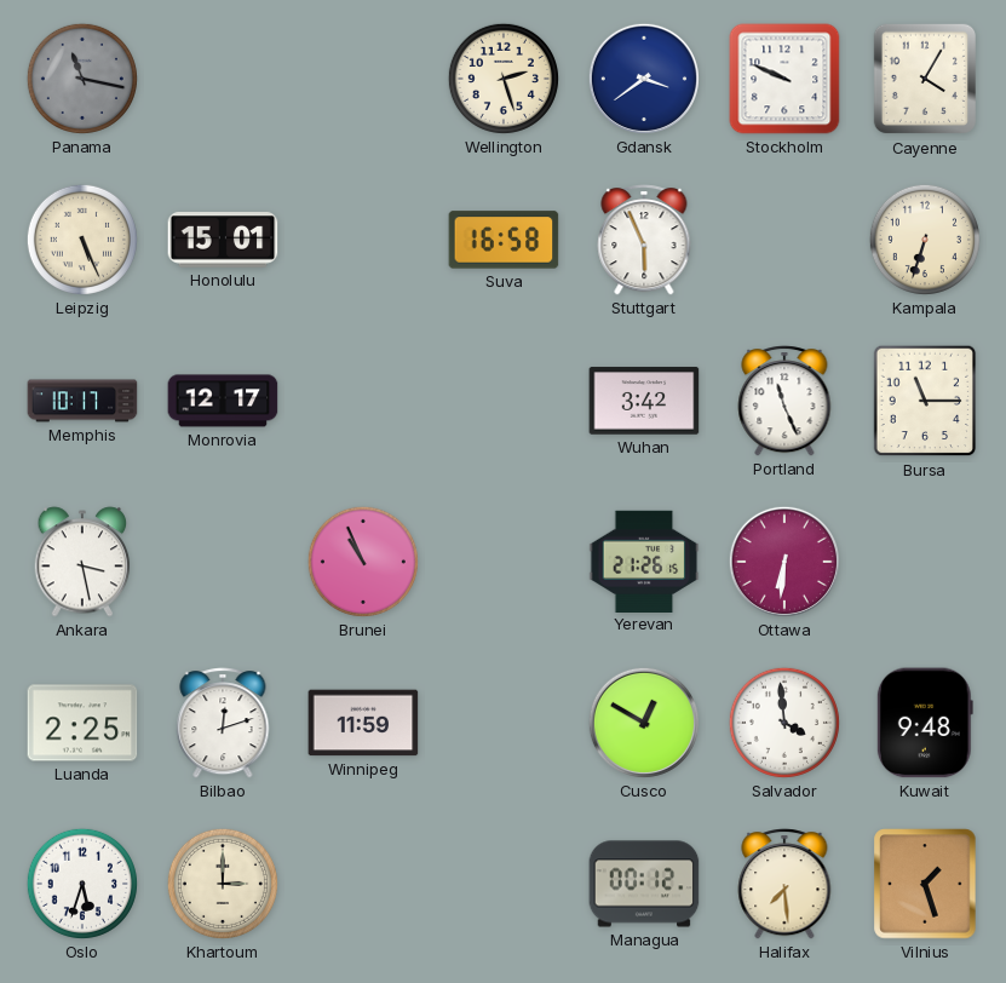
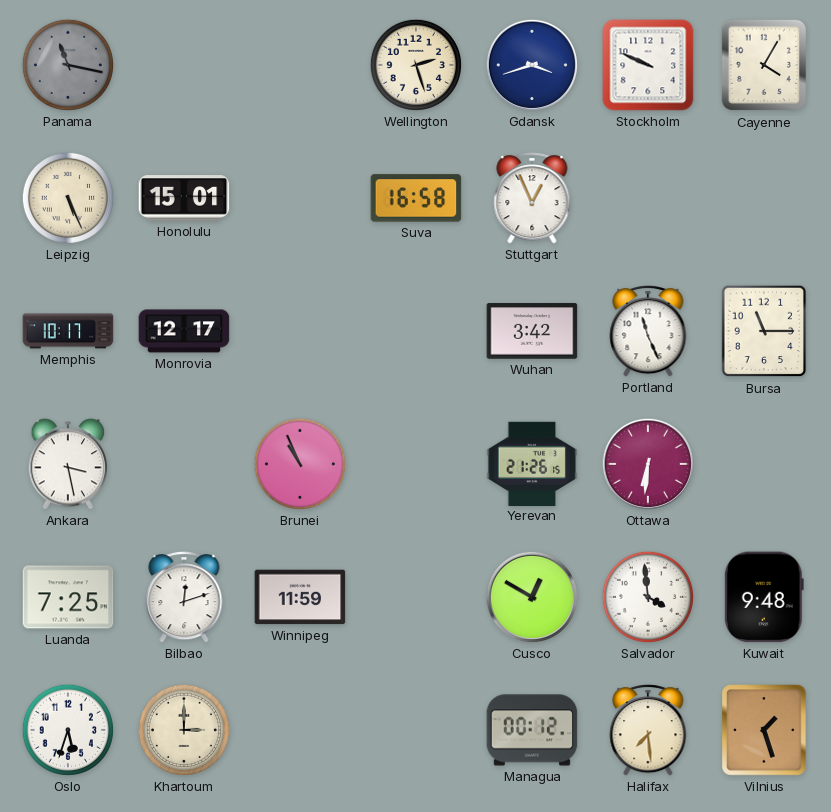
Gdansk: 3:39 -> 3:42 (532, 65)
Stuttgart: 5:56 -> 12:56 (532, 198)
Kampala: 6:33 -> none (925, 240)
Luanda: 2:25 -> 7:25 (68, 597)
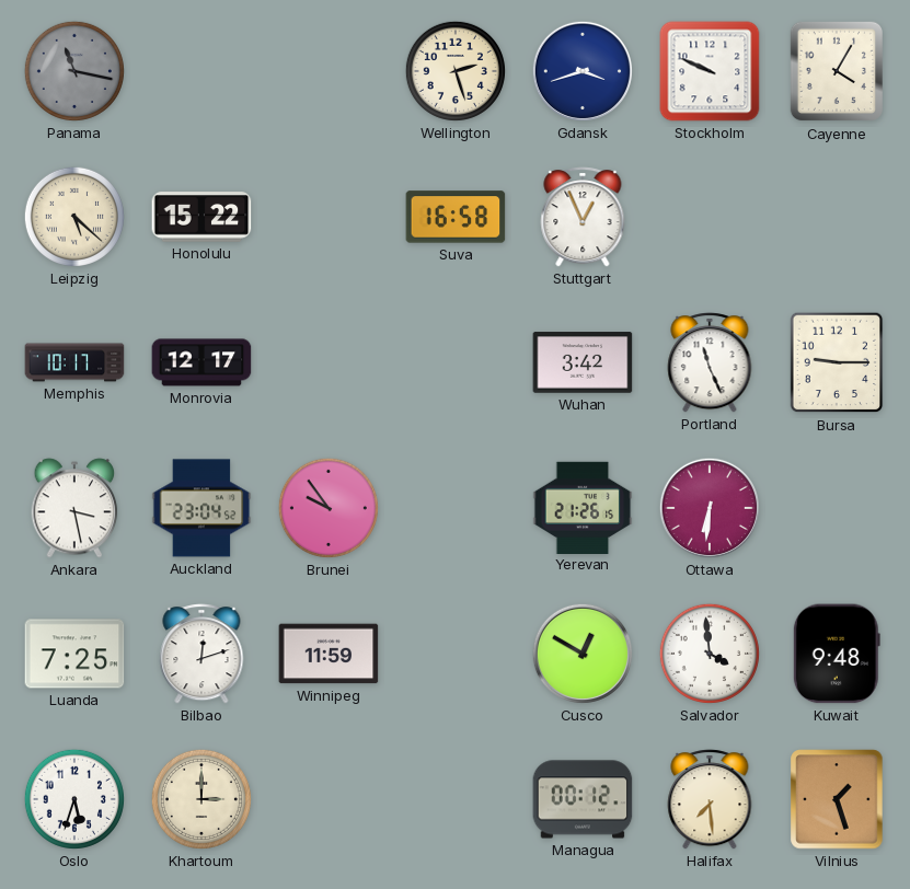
Leipzig: 5:26 -> 5:22 (74, 217)
Honolulu: 15:01 -> 15:22 (201, 217)
Bursa: 11:15 -> 9:15 (837, 362)
Auckland: none -> 23:04 (201, 508)
Brunei: 10:56 -> 9:54 (329, 508)
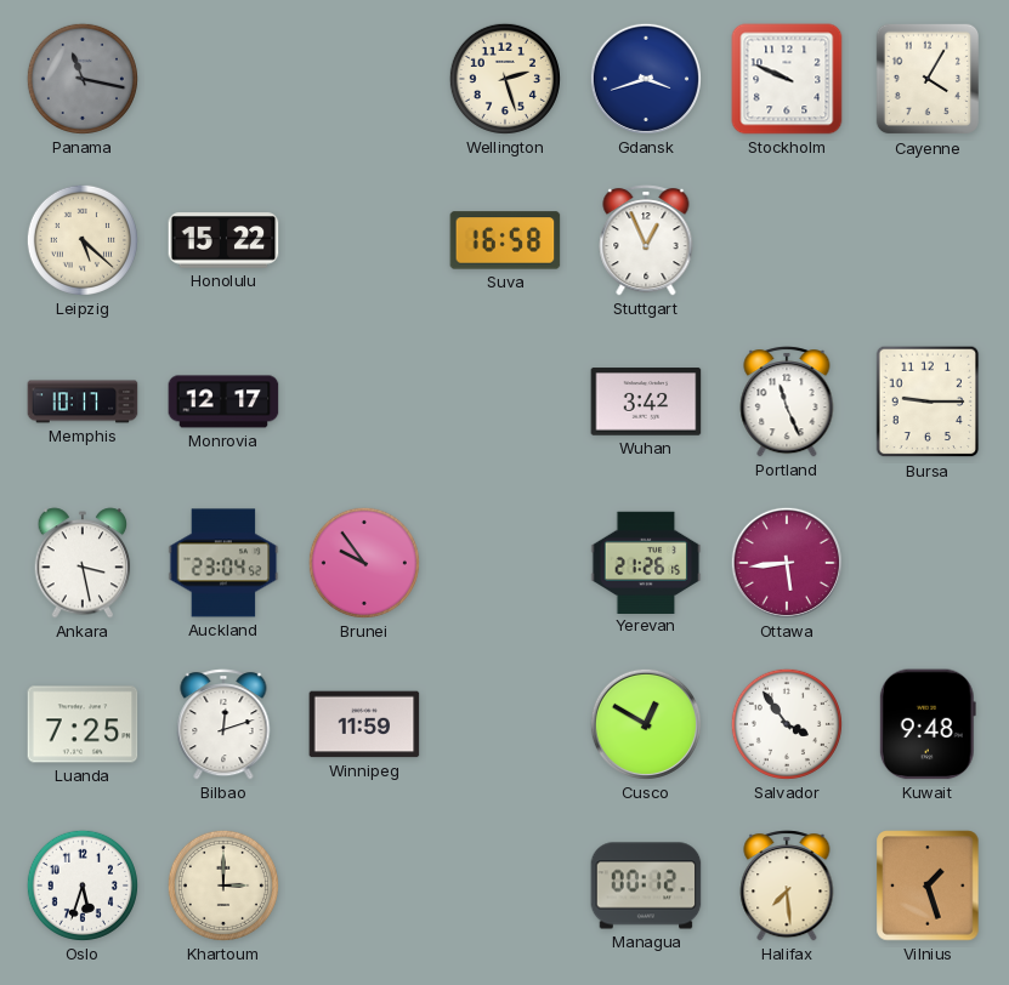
Ottawa: 6:31 -> 5:44 (787, 563)
Salvador: 3:59 -> 3:54 (787, 724)
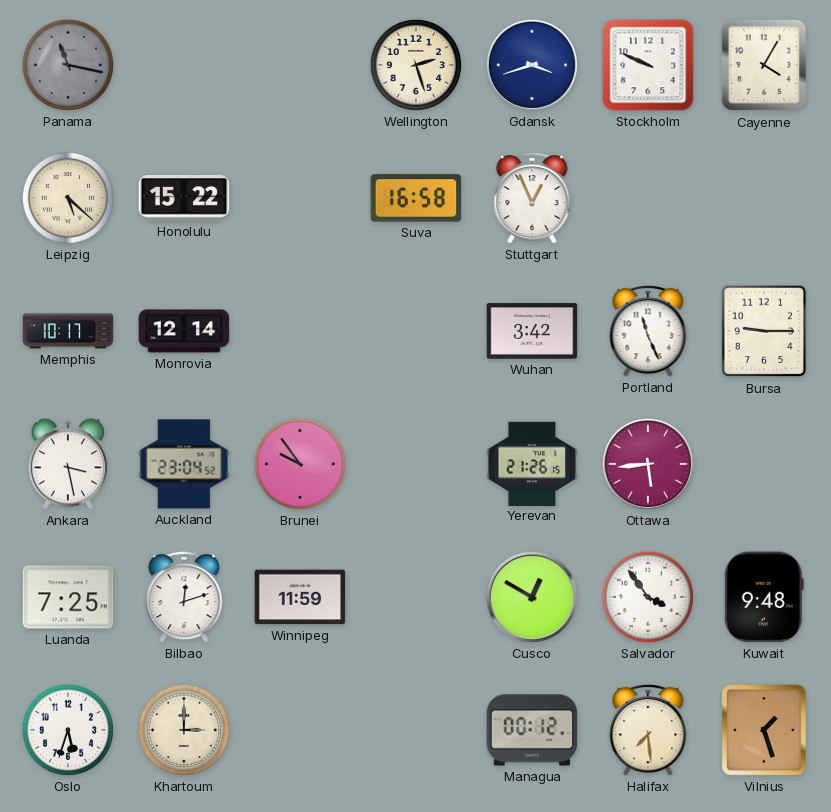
Monrovia: 12:17 -> 12:14 (184, 331)
